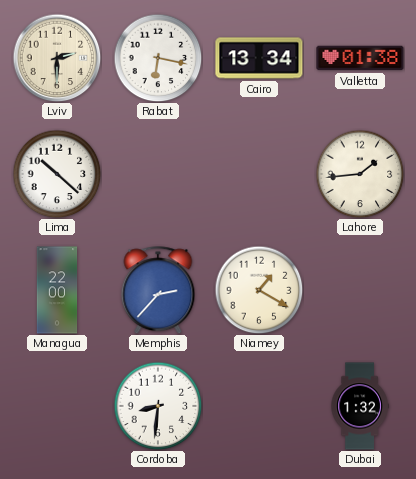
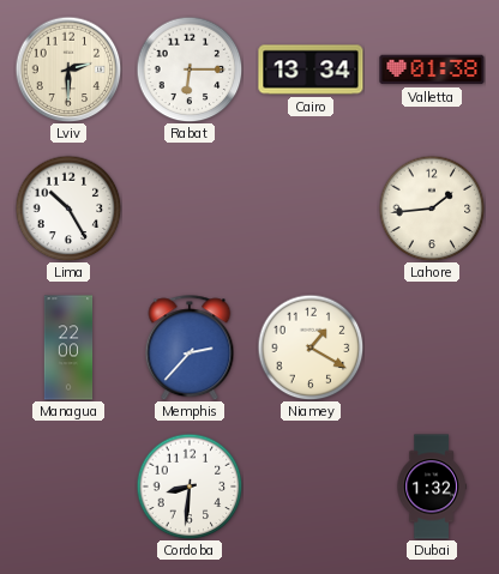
Rabat: 6:17 -> 6:15 (190, 70)
Lima: 10:22 -> 10:25 (68, 209)
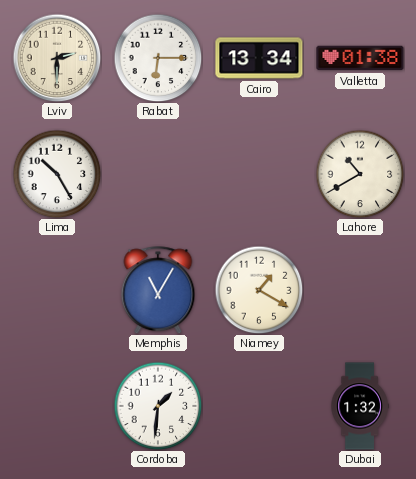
Lahore: 1:44 -> 10:40 (360, 174)
Managua: 22:00 -> none (68, 348)
Memphis: 2:37 -> 11:05 (158, 290)
Cordoba: 8:31 -> 1:31 (158, 406)
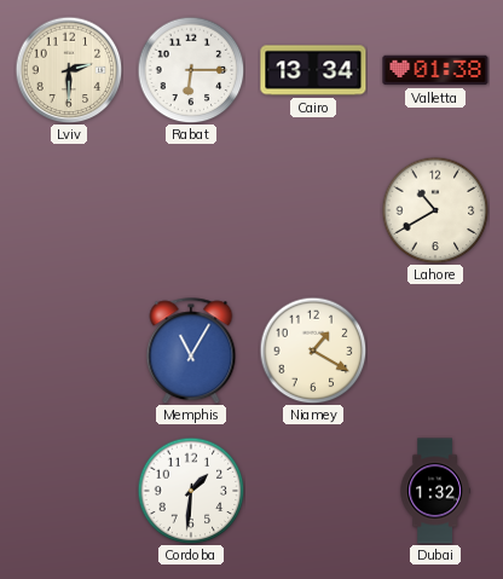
Lima: 10:25 -> none (57, 174)
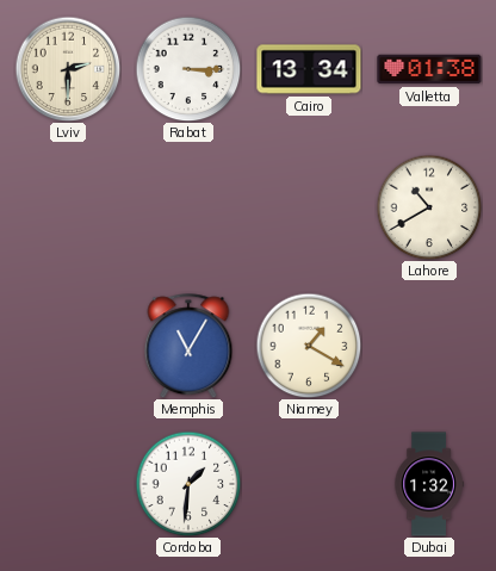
Rabat: 6:15 -> 3:15 (188, 69)
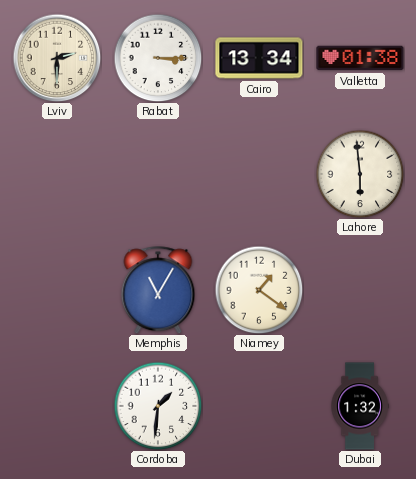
Lahore: 10:40 -> 5:59 (360, 174)
Niamey: 1:20 -> 1:21 (259, 290)
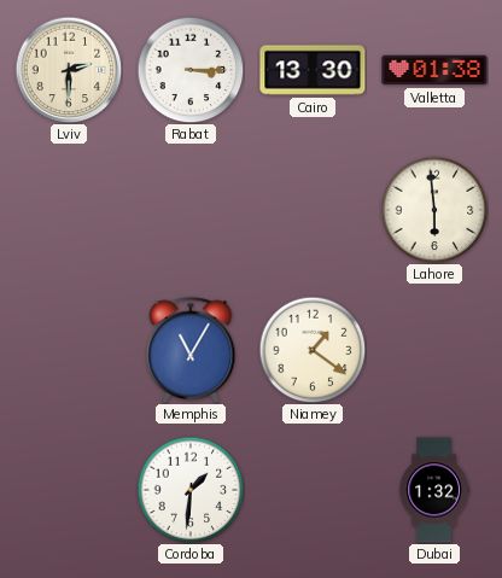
Cairo: 13:34 -> 13:30 (313, 70)
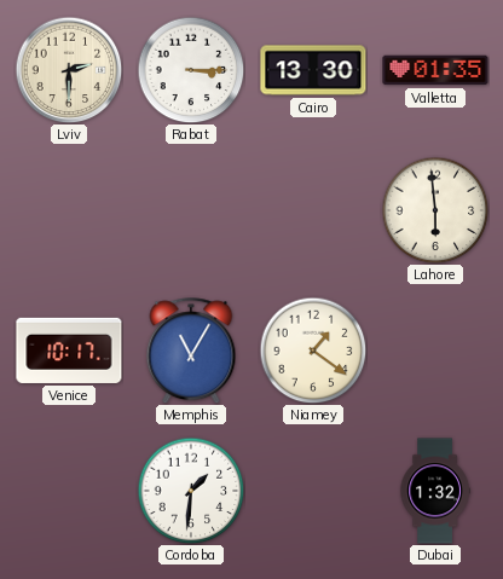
Valletta: 01:38 -> 01:35 (435, 70)
Venice: none -> 10:17 (69, 351)
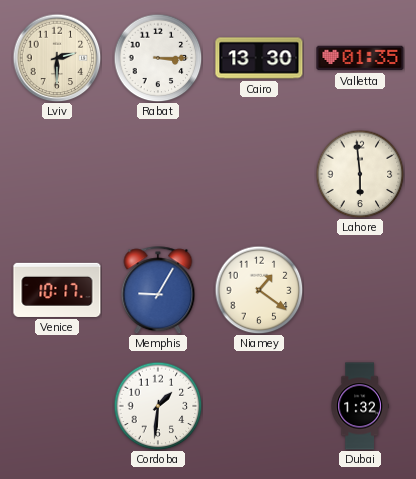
Memphis: 11:05 -> 9:05 (158, 290)
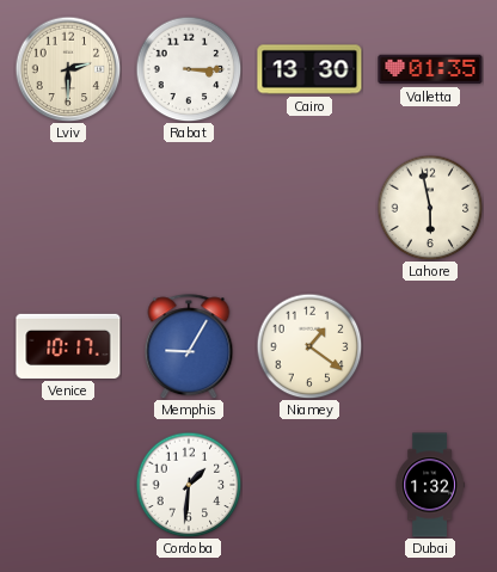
Lahore: 5:59 -> 5:58 (430, 208)
